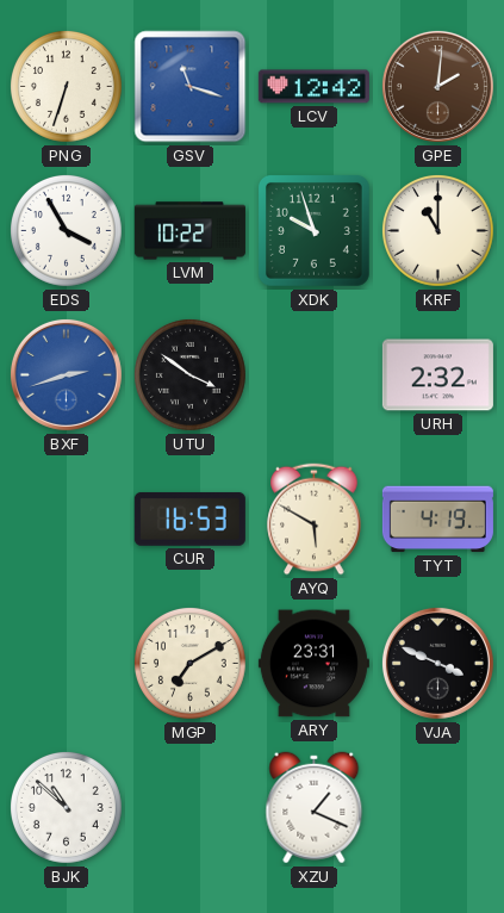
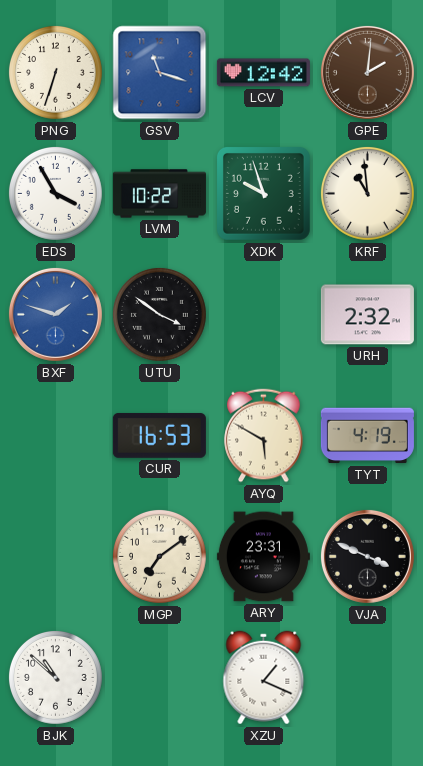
KRF: 11:00 -> 10:59 (368, 194)
BXF: 2:42 -> 1:48 (55, 314)
MGP: 7:10 -> 7:09 (160, 557)
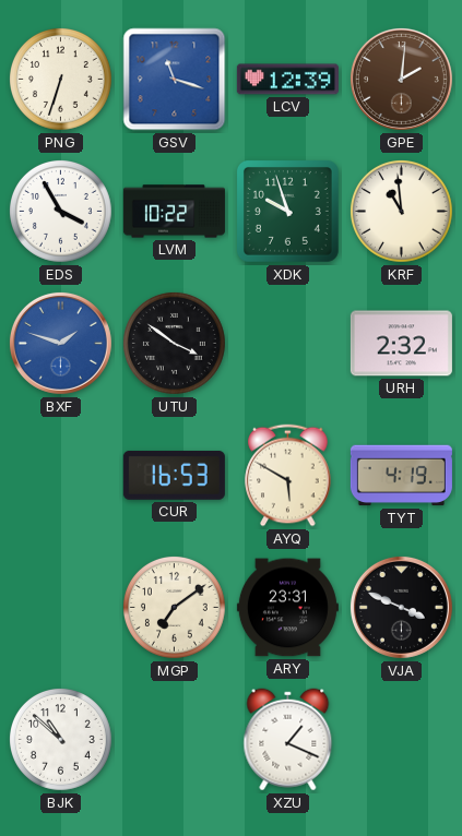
LCV: 12:42 -> 12:39 (287, 80)
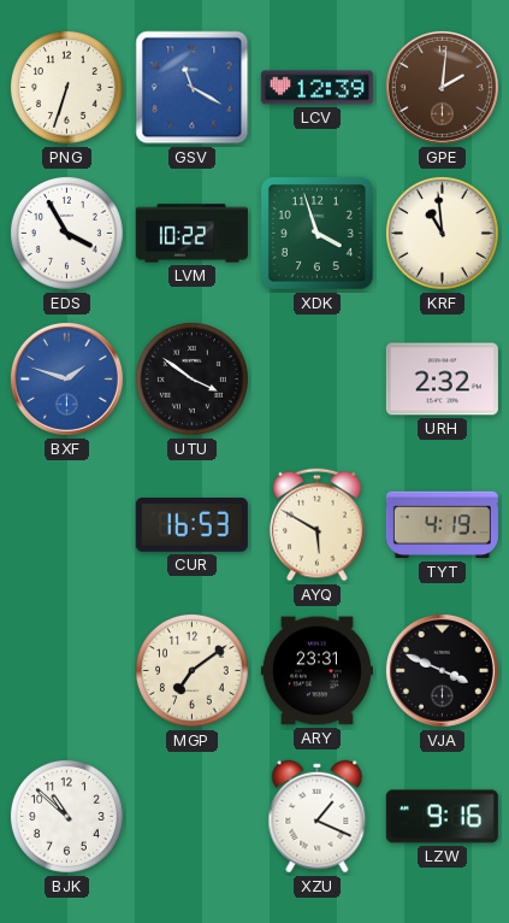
GSV: 11:18 -> 11:20 (193, 88)
XDK: 9:57 -> 3:57 (316, 233)
LZW: none -> 9:16 (442, 817)
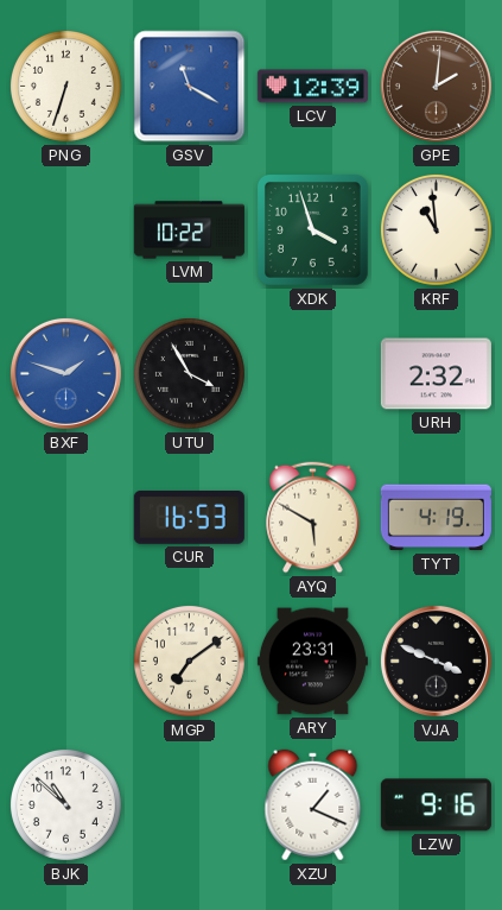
EDS: 3:55 -> none (67, 234)
UTU: 3:51 -> 3:55 (190, 374)
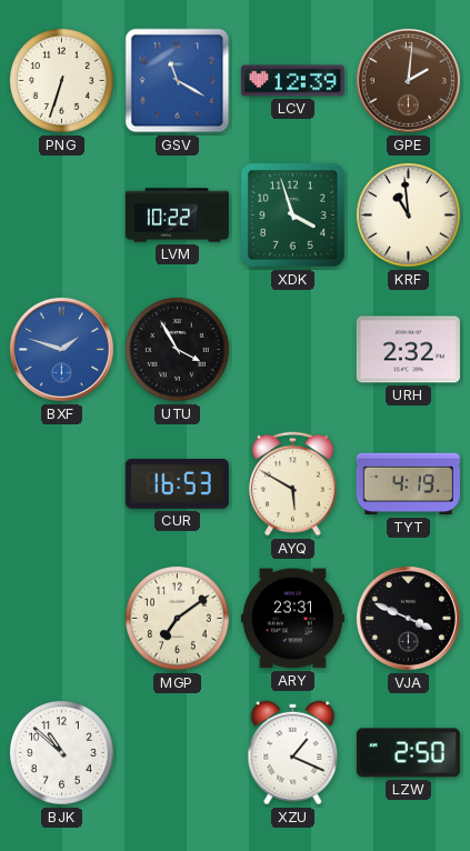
LZW: 9:16 -> 2:50 (408, 753)
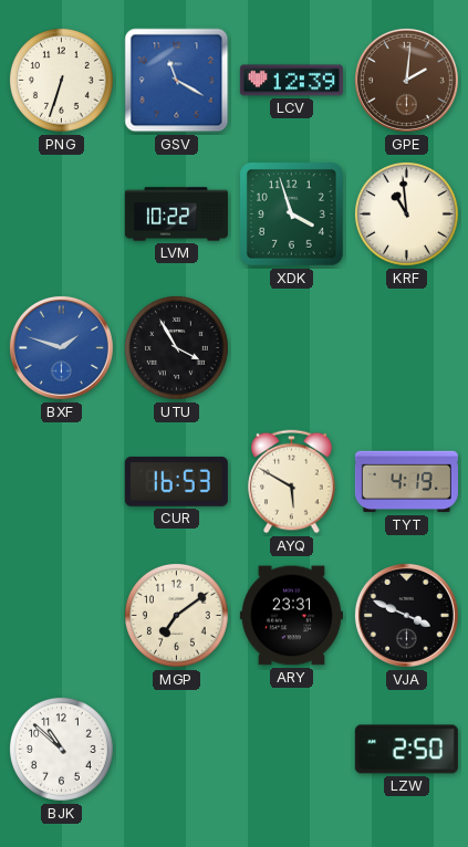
URH: 2:32 -> none (408, 350)
XZU: 1:19 -> none (293, 753)
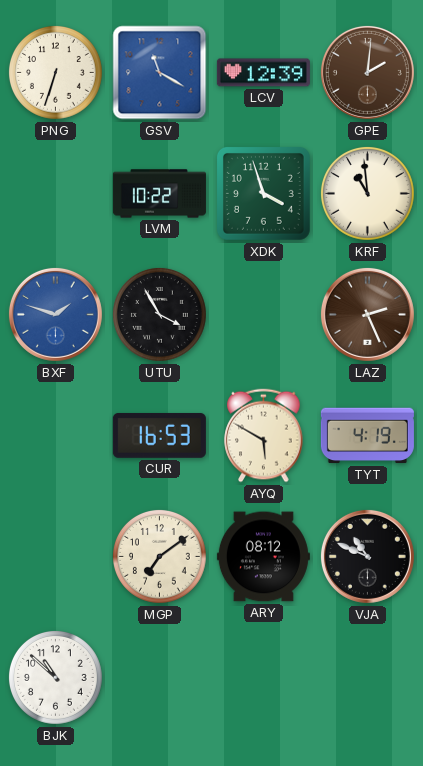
LAZ: none -> 2:26 (367, 314)
ARY: 23:31 -> 08:12 (263, 557)
VJA: 3:49 -> 10:49 (367, 556)
LZW: 2:50 -> none (406, 750)
